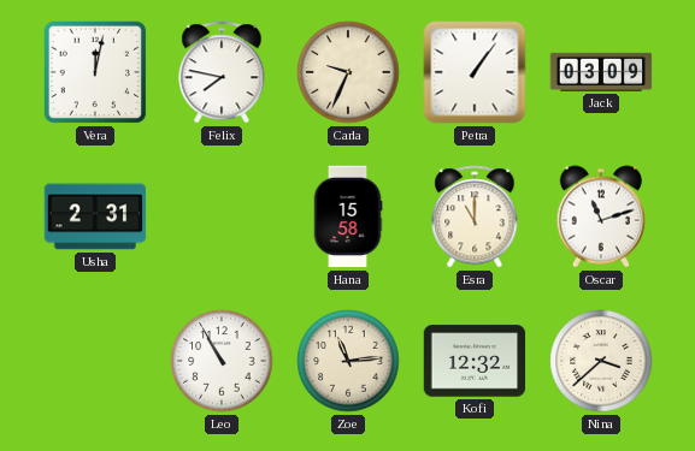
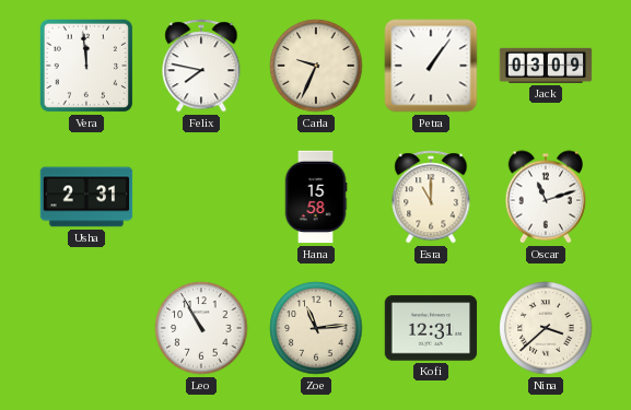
Vera: 12:02 -> 11:59 (86, 66)
Kofi: 12:32 -> 12:31 (431, 328)
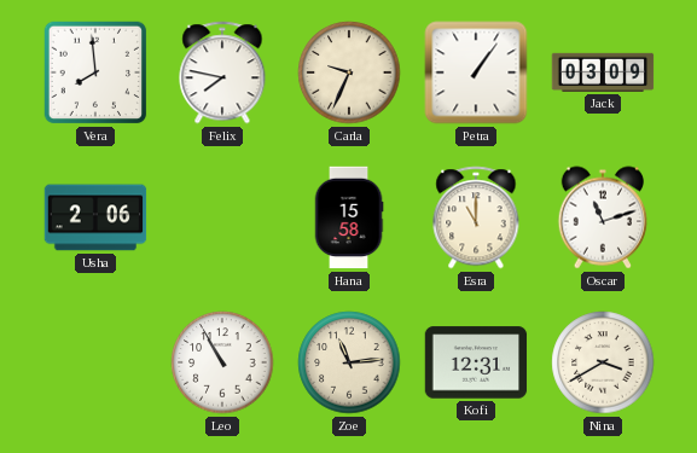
Vera: 11:59 -> 7:59 (95, 72)
Usha: 2:31 -> 2:06 (95, 217)
Nina: 3:38 -> 3:40 (603, 362)
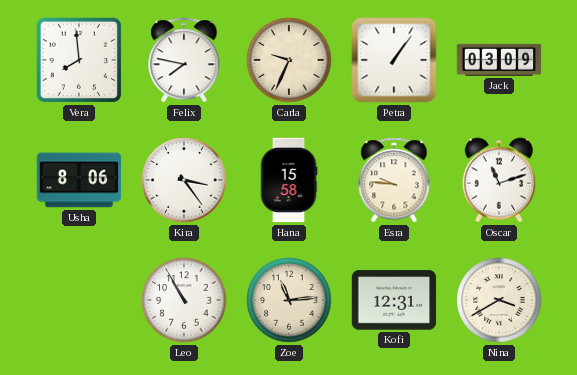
Usha: 2:06 -> 8:06 (79, 180)
Kira: none -> 3:24 (184, 180)
Esra: 11:00 -> 9:46 (394, 180)
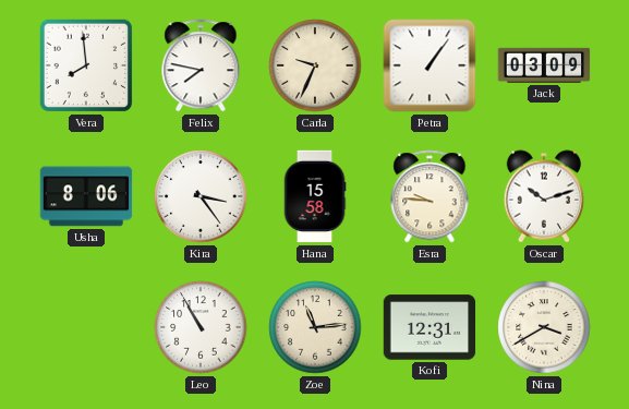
Oscar: 11:12 -> 10:12 (543, 196)
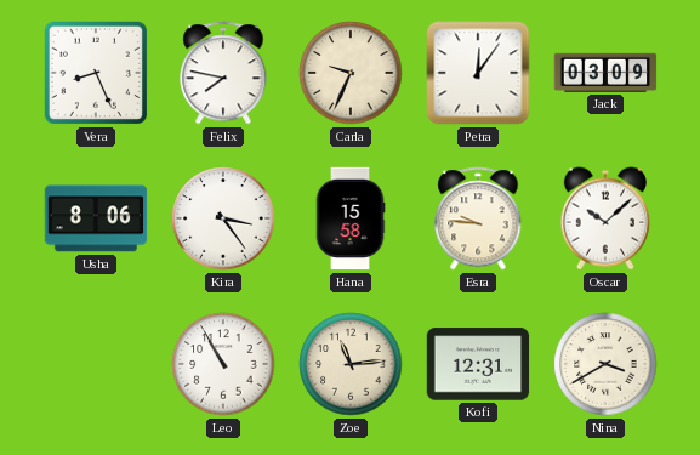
Vera: 7:59 -> 8:26 (96, 73)
Petra: 1:06 -> 12:06 (478, 73)
Oscar: 10:12 -> 10:08 (604, 218)
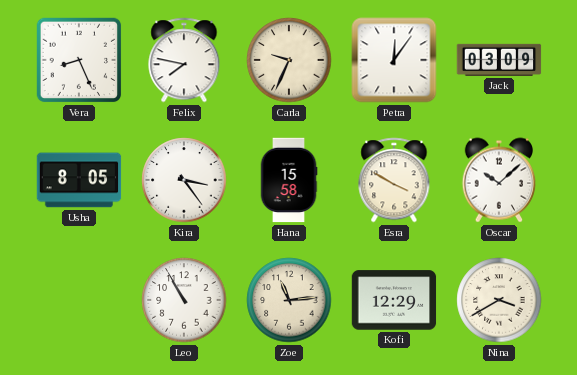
Usha: 8:06 -> 8:05 (79, 180)
Esra: 9:46 -> 3:50 (394, 180)
Kofi: 12:31 -> 12:29 (394, 300)
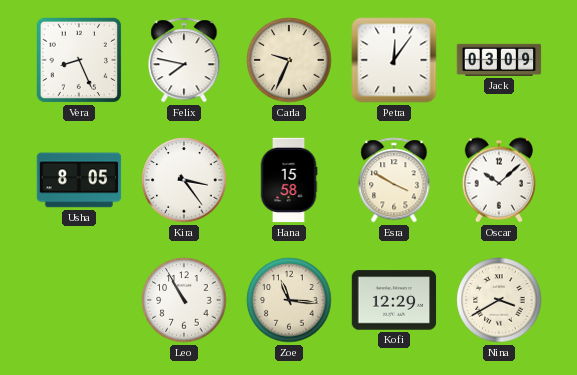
Zoe: 11:14 -> 11:16 (289, 300)
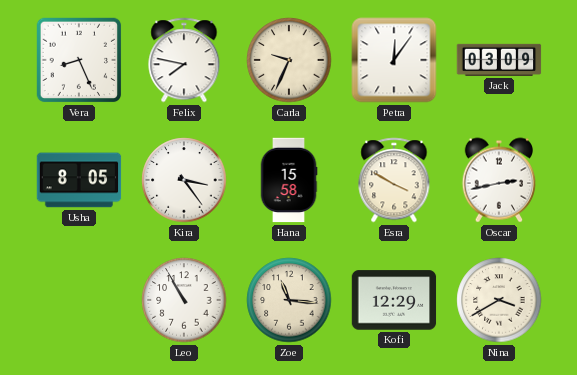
Oscar: 10:08 -> 2:43 (498, 180)
